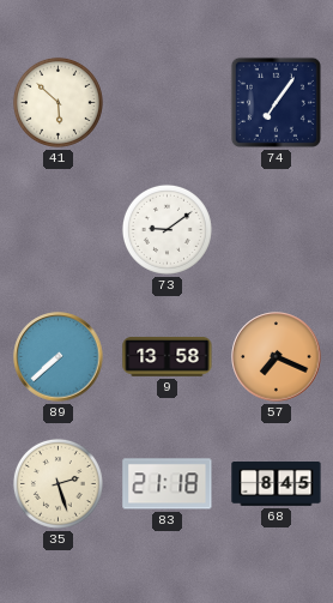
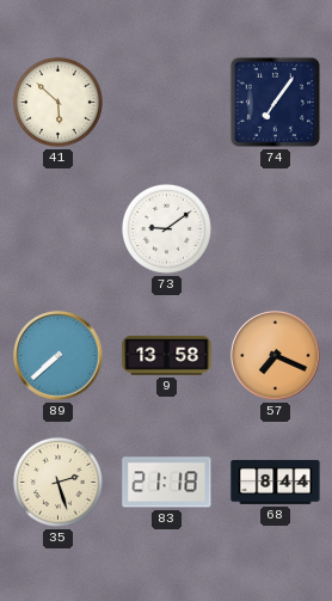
68: 8:45 -> 8:44 (276, 483)
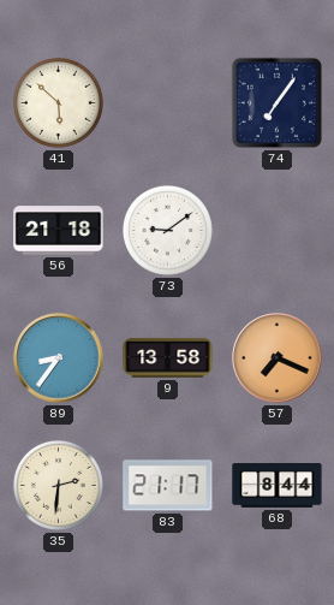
56: none -> 21:18 (59, 231)
89: 7:38 -> 8:36 (59, 358)
35: 2:27 -> 2:31 (58, 485)
83: 21:18 -> 21:17 (168, 486)
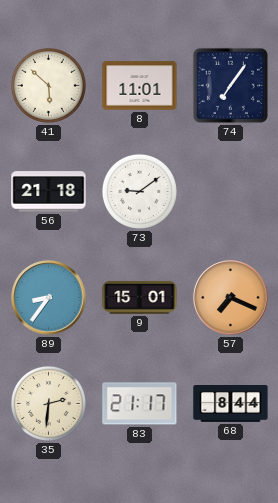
8: none -> 11:01 (140, 86)
9: 13:58 -> 15:01 (140, 297)
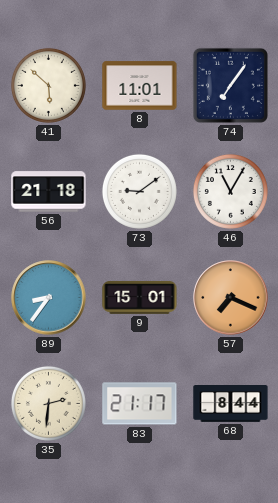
46: none -> 11:05 (230, 191)
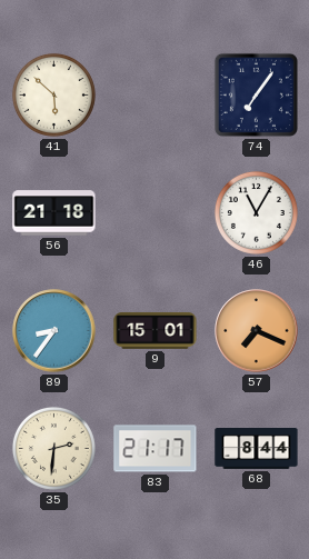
8: 11:01 -> none (140, 86)
73: 9:09 -> none (139, 191)
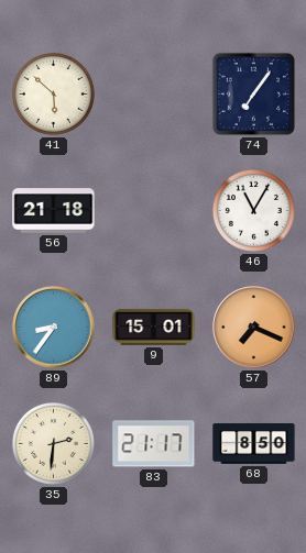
68: 8:44 -> 8:50 (254, 444)
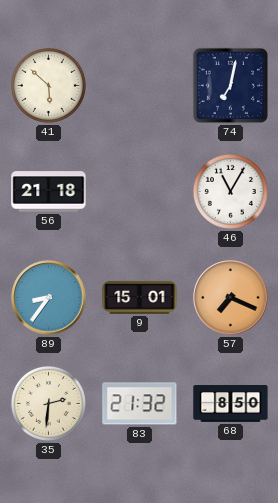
74: 7:06 -> 7:02 (230, 85)
83: 21:17 -> 21:32 (140, 404)
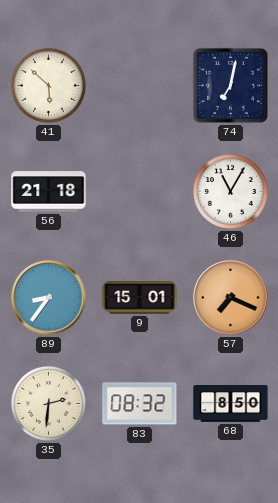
83: 21:32 -> 08:32 (140, 404)
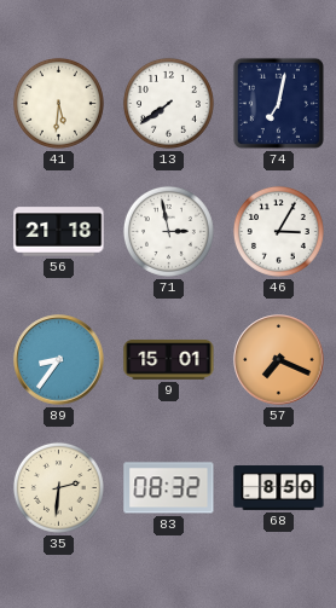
41: 5:52 -> 5:31 (58, 103)
13: none -> 7:39 (168, 103)
71: none -> 2:58 (168, 231)
46: 11:05 -> 3:05 (278, 231)
